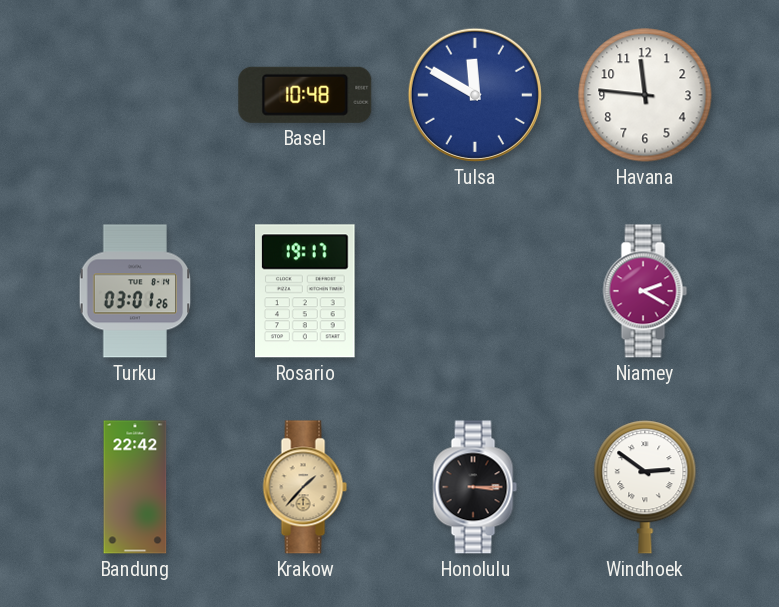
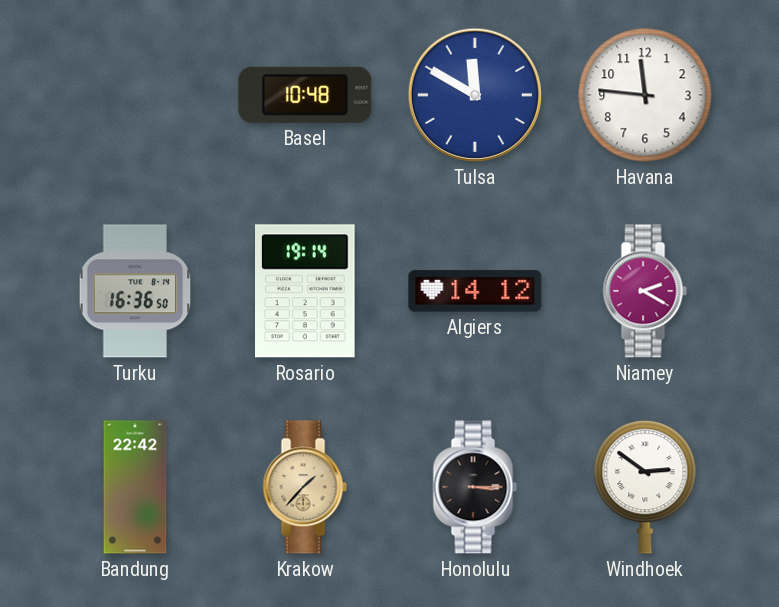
Turku: 03:01 -> 16:36 (135, 291)
Rosario: 19:17 -> 19:14 (306, 291)
Algiers: none -> 14:12 (475, 291)
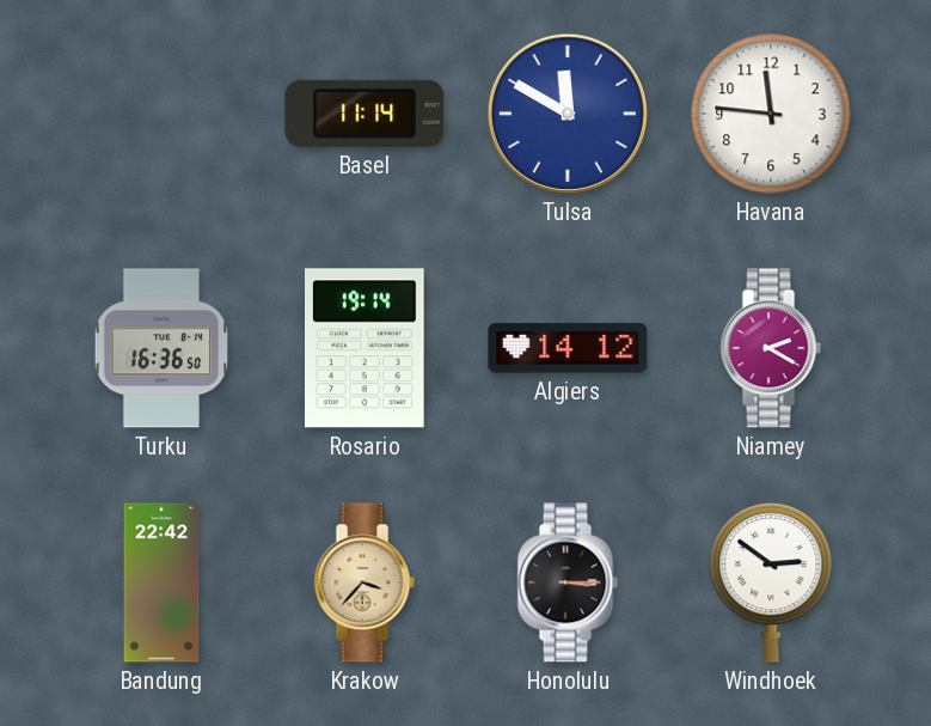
Basel: 10:48 -> 11:14 (365, 114)
Krakow: 1:37 -> 3:37 (365, 582)
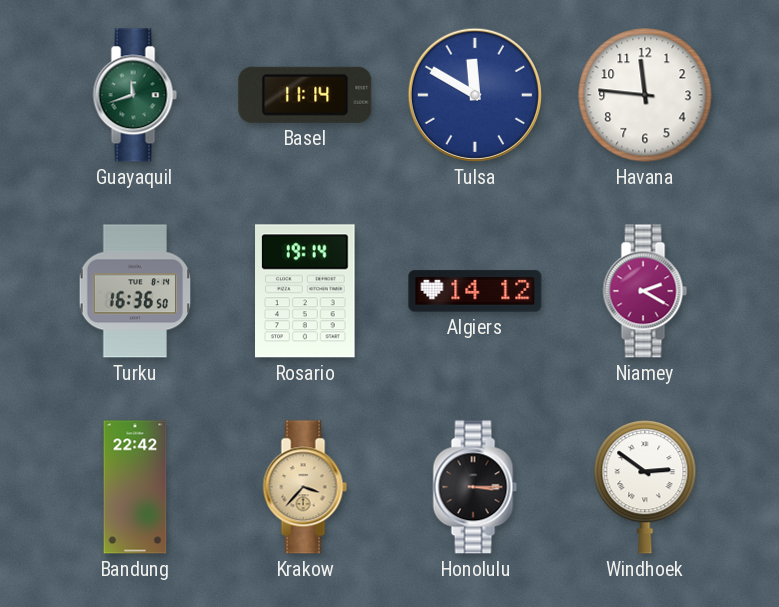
Guayaquil: none -> 11:42 (135, 95)
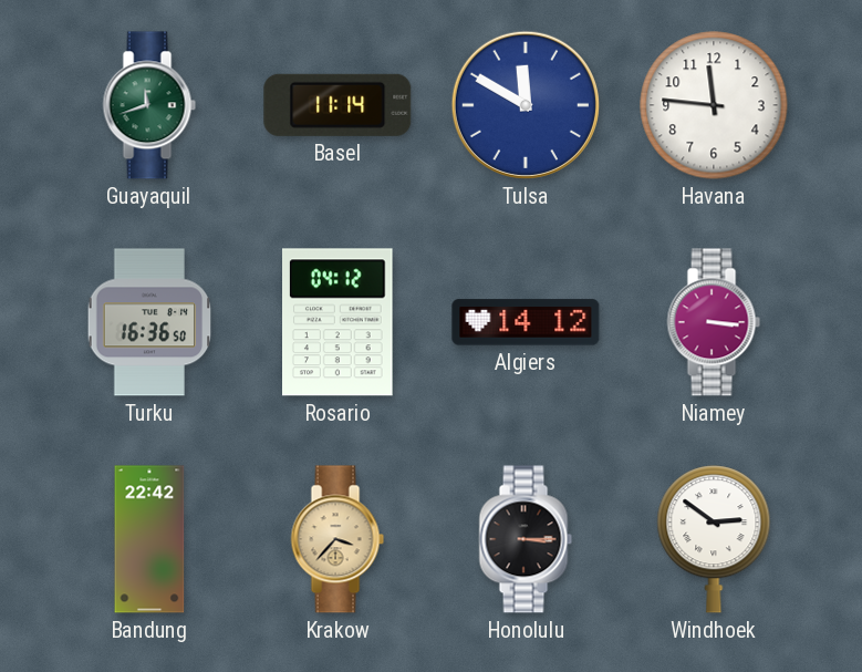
Rosario: 19:14 -> 04:12 (339, 322)
Niamey: 2:20 -> 3:16 (714, 322)
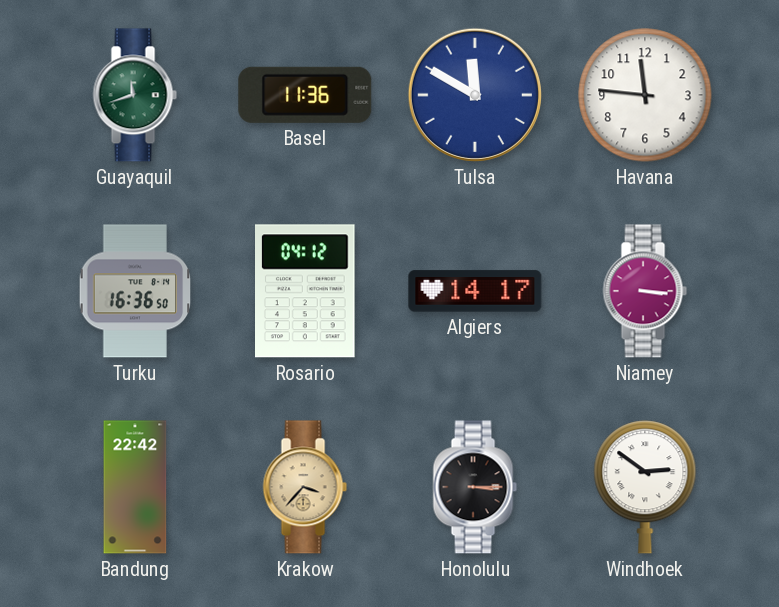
Basel: 11:14 -> 11:36 (305, 95)
Algiers: 14:12 -> 14:17 (475, 291)
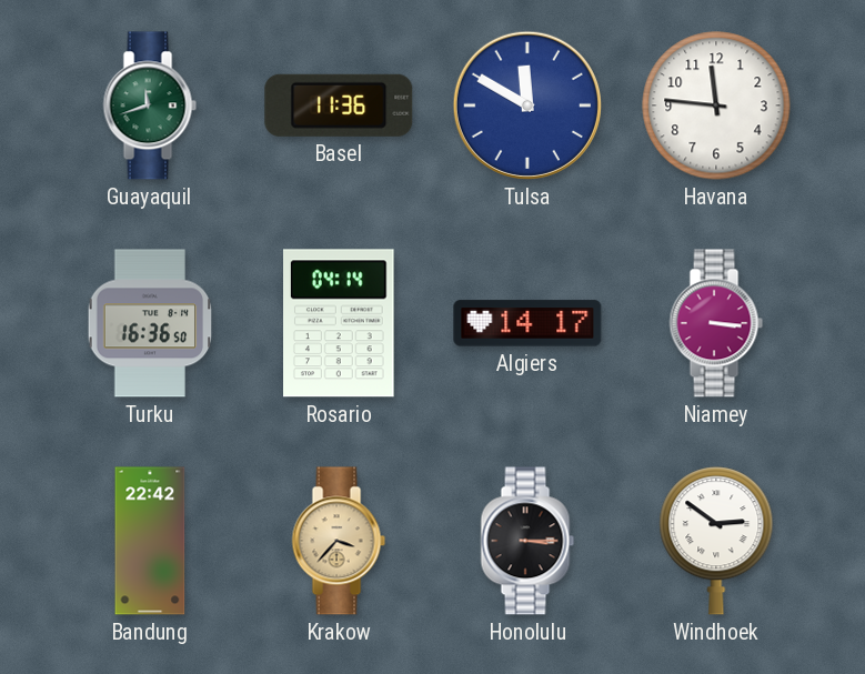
Rosario: 04:12 -> 04:14 (340, 323)
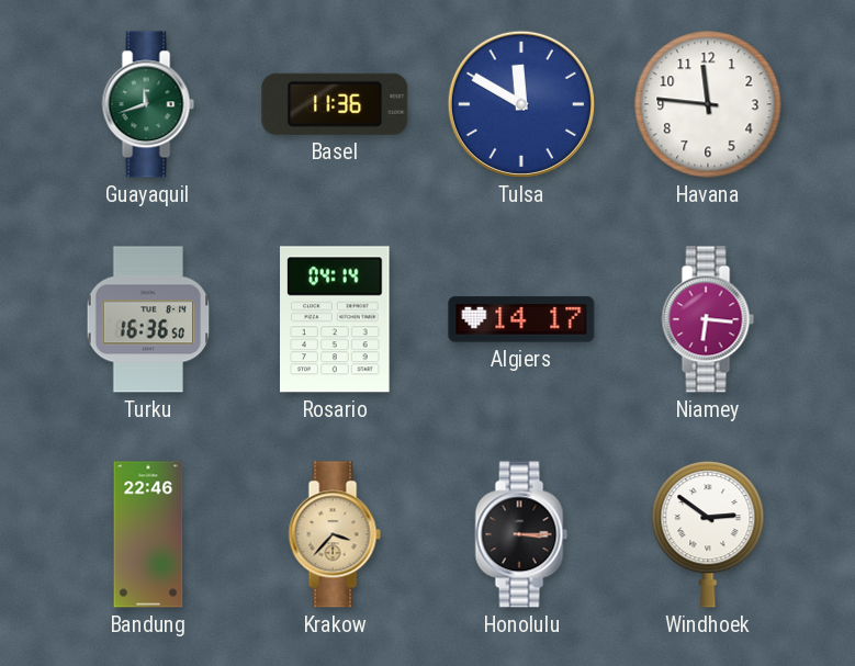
Niamey: 3:16 -> 6:16 (708, 319)
Bandung: 22:42 -> 22:46 (148, 534)
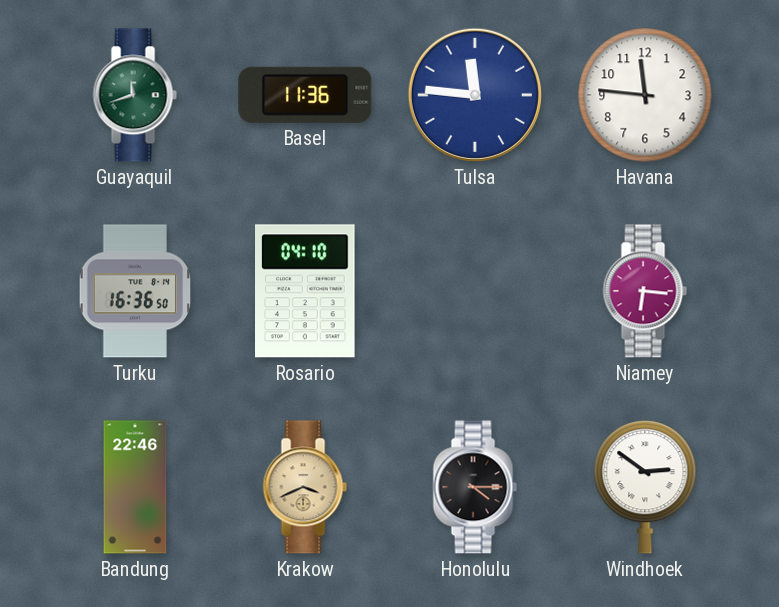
Tulsa: 11:50 -> 11:46 (475, 95)
Rosario: 04:14 -> 04:10 (306, 291)
Algiers: 14:17 -> none (521, 319)
Krakow: 3:37 -> 3:41 (305, 487)
Honolulu: 3:15 -> 4:15 (475, 487)
